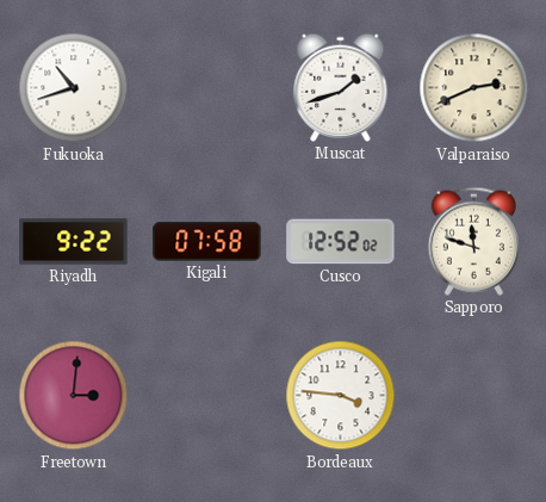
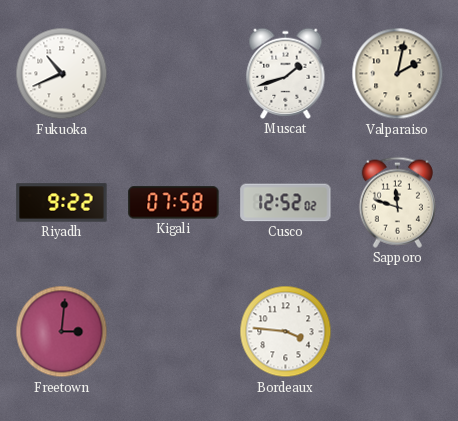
Fukuoka: 10:42 -> 10:41 (62, 74)
Valparaiso: 2:41 -> 2:02 (398, 74)
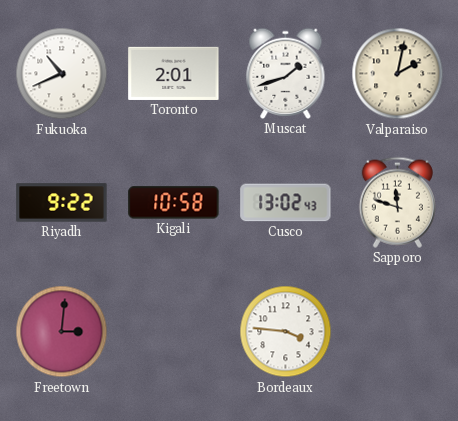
Toronto: none -> 2:01 (174, 73)
Kigali: 07:58 -> 10:58 (174, 203)
Cusco: 12:52 -> 13:02 (286, 203)
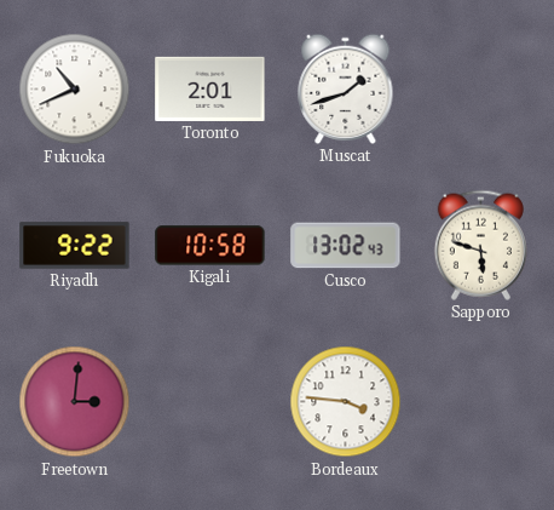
Valparaiso: 2:02 -> none (398, 74)
Sapporo: 11:48 -> 5:48 (480, 245)
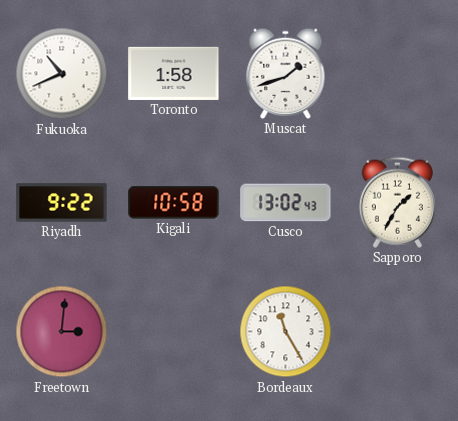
Toronto: 2:01 -> 1:58 (174, 73)
Sapporo: 5:48 -> 1:35 (397, 202)
Bordeaux: 3:46 -> 11:25 (286, 332)
